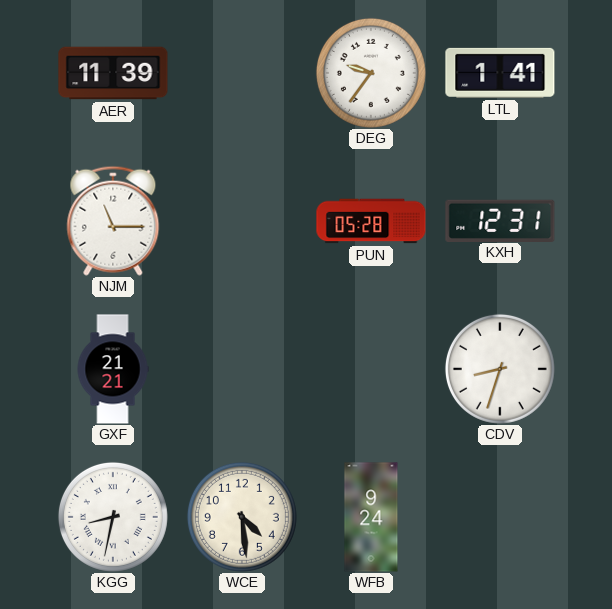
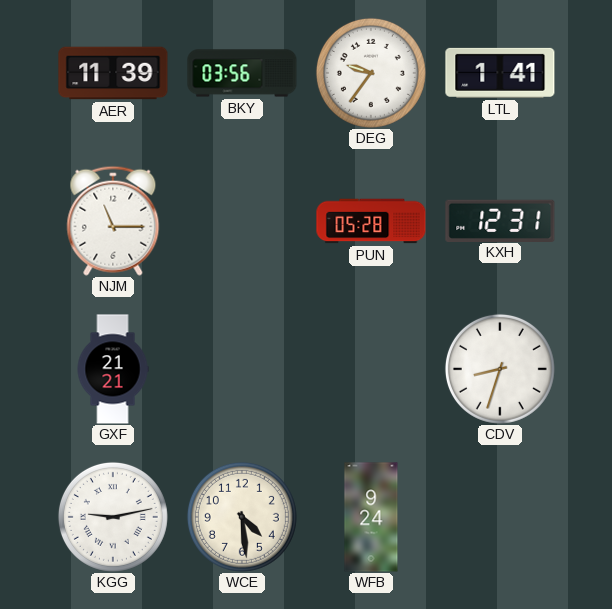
BKY: none -> 03:56 (242, 73)
KGG: 8:32 -> 9:13 (113, 517)
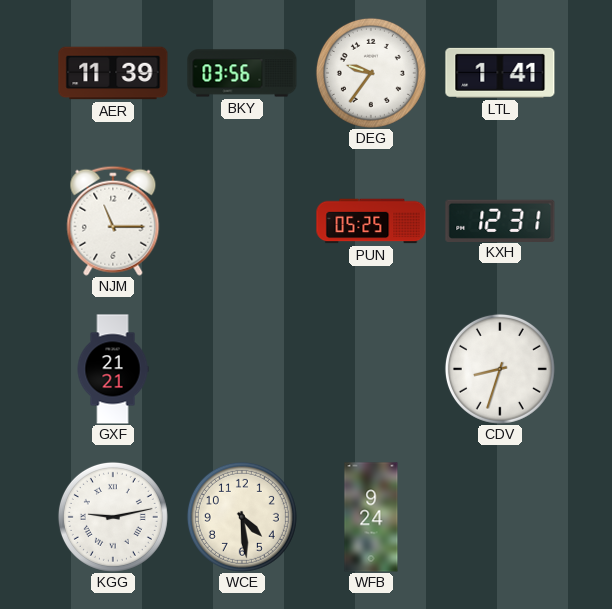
PUN: 05:28 -> 05:25 (371, 221)
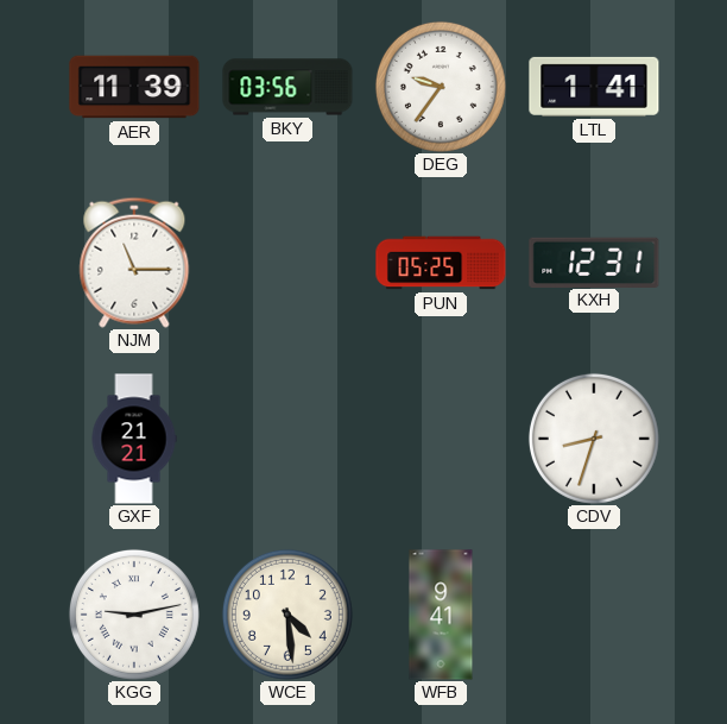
WFB: 9:24 -> 9:41 (441, 615)
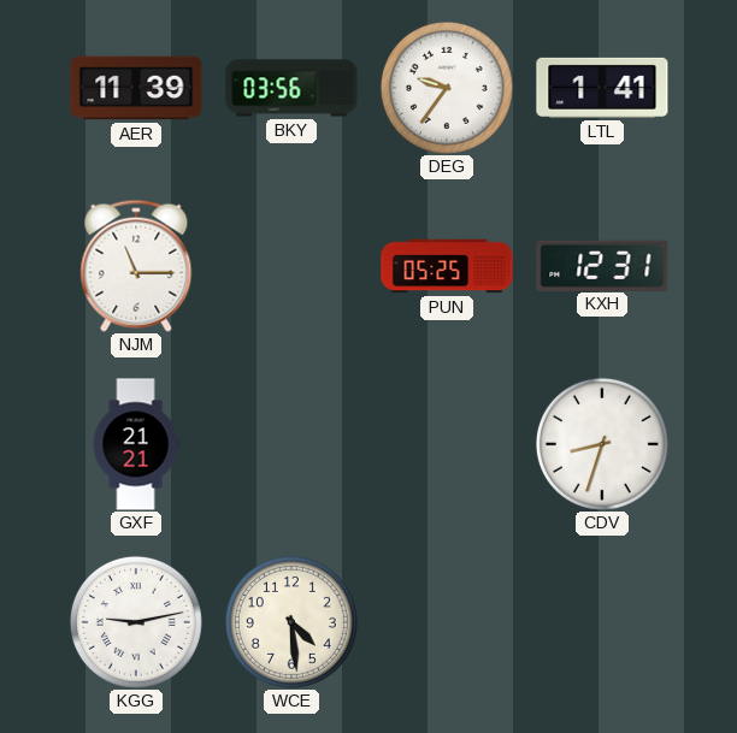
WFB: 9:41 -> none (441, 615)
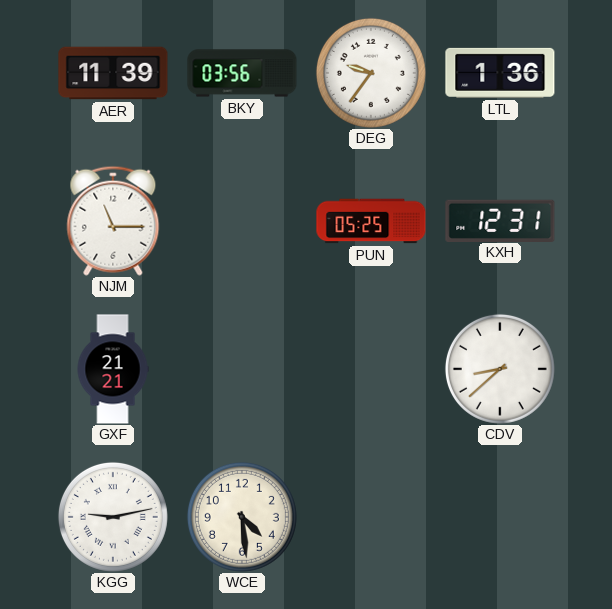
LTL: 1:41 -> 1:36 (500, 73)
CDV: 8:33 -> 8:38 (500, 369)
